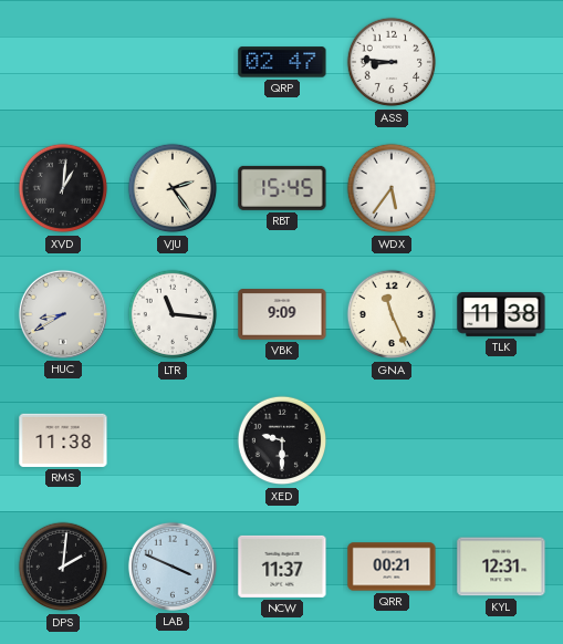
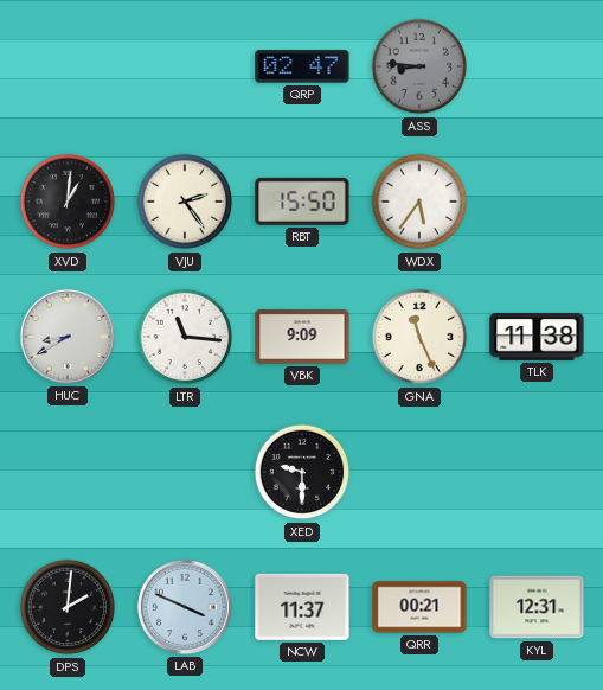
ASS dial: white -> grey (419, 66)
RBT: 15:45 -> 15:50 (302, 202)
RMS: 11:38 -> none (63, 440)
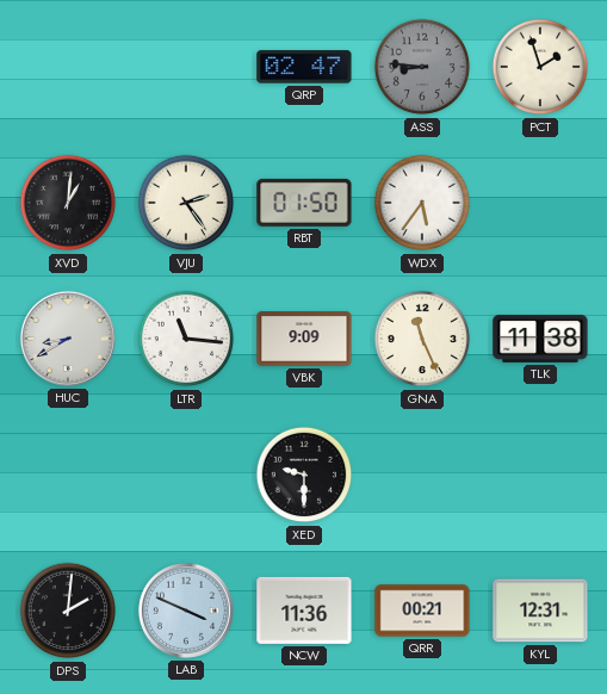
PCT: none -> 1:57 (540, 67)
RBT: 15:50 -> 01:50 (304, 203)
NCW: 11:37 -> 11:36 (304, 611)
